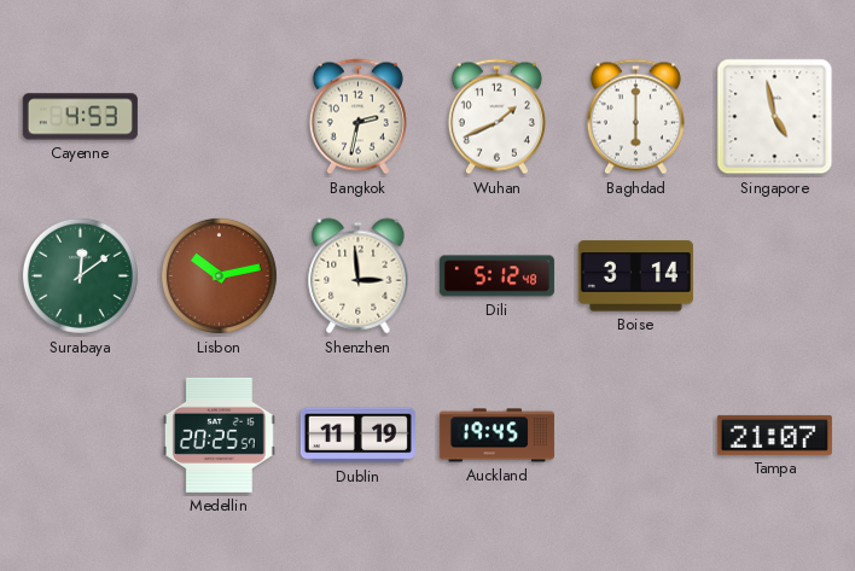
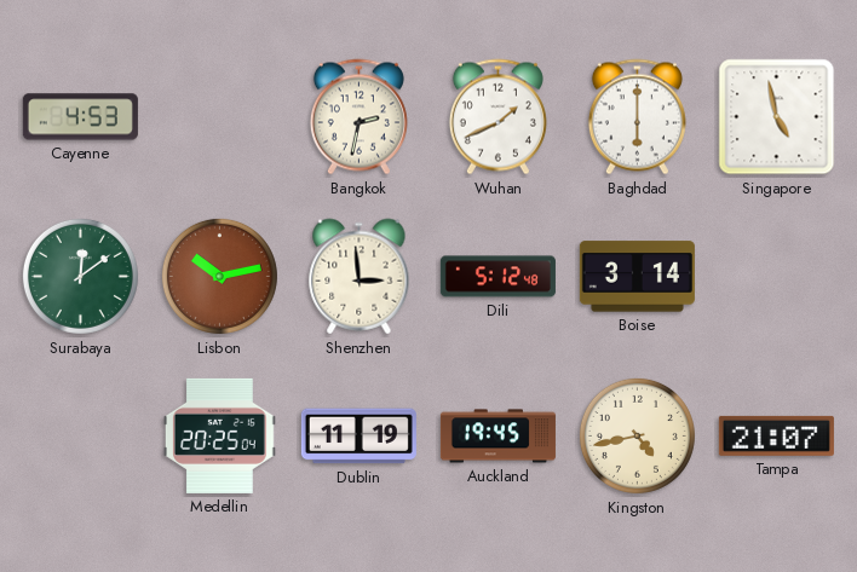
Medellin: 20:25:57 -> 20:25:04 (220, 435)
Kingston: none -> 4:43 (637, 435)
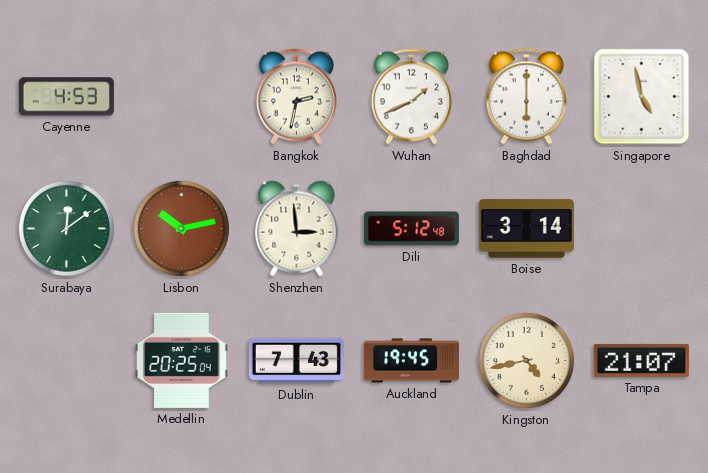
Dublin: 11:19 -> 7:43 (296, 361)
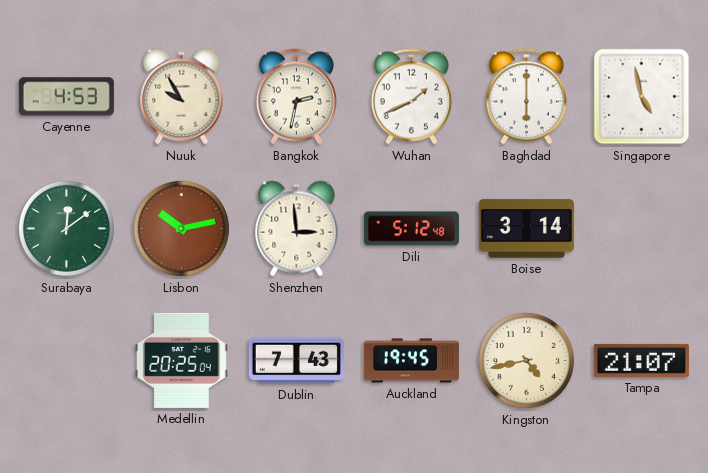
Nuuk: none -> 9:55 (182, 97)
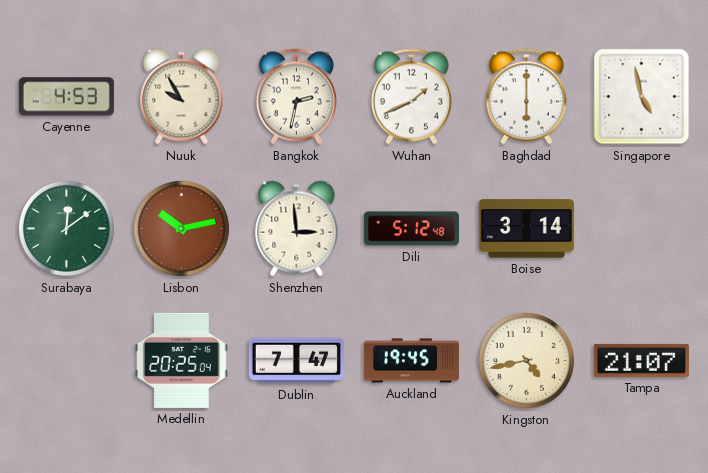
Dublin: 7:43 -> 7:47 (296, 361)
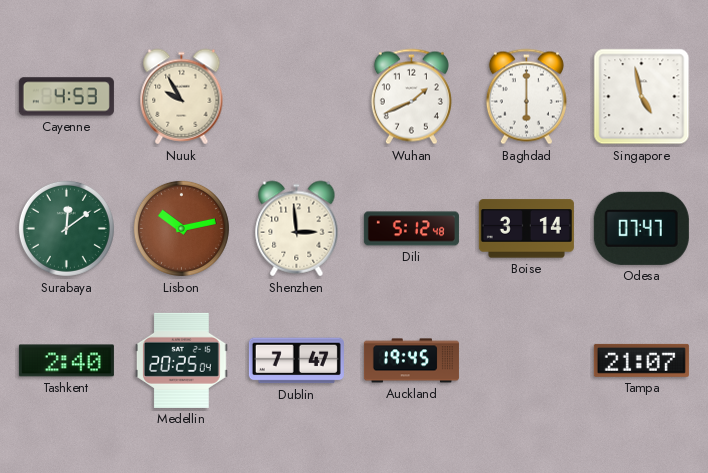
Bangkok: 2:32 -> none (296, 97)
Odesa: none -> 07:47 (641, 228)
Tashkent: none -> 2:40 (66, 361)
Kingston: 4:43 -> none (526, 360)
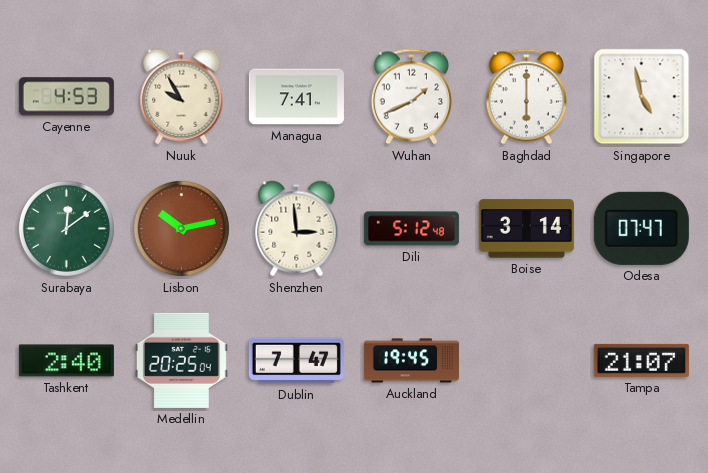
Managua: none -> 7:41 (296, 97)
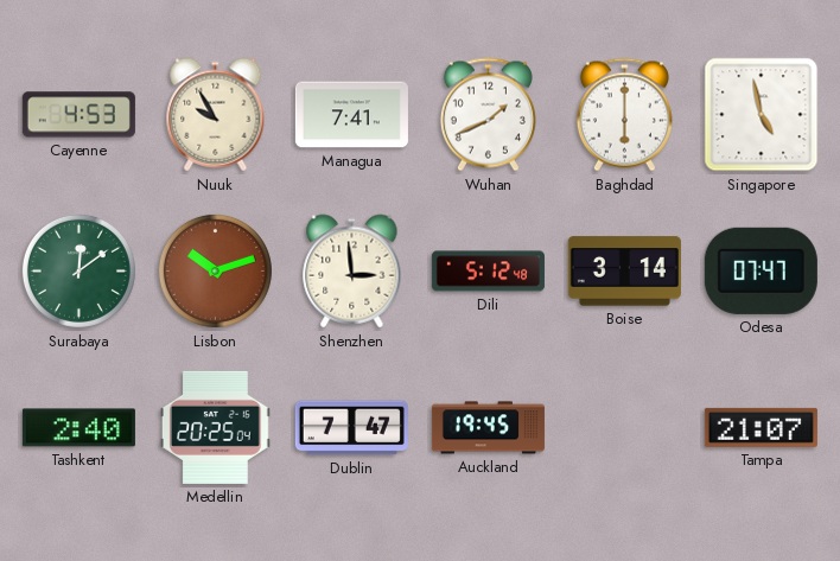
Lisbon: 10:13 -> 10:12 (215, 270)
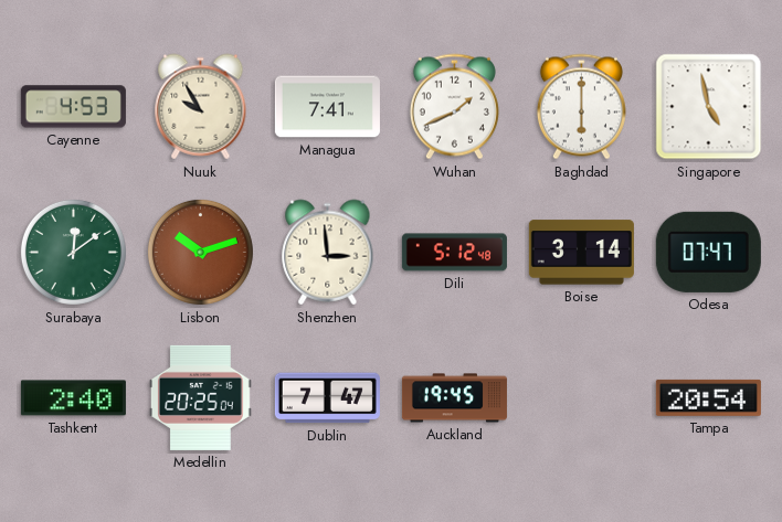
Tampa: 21:07 -> 20:54 (708, 397)
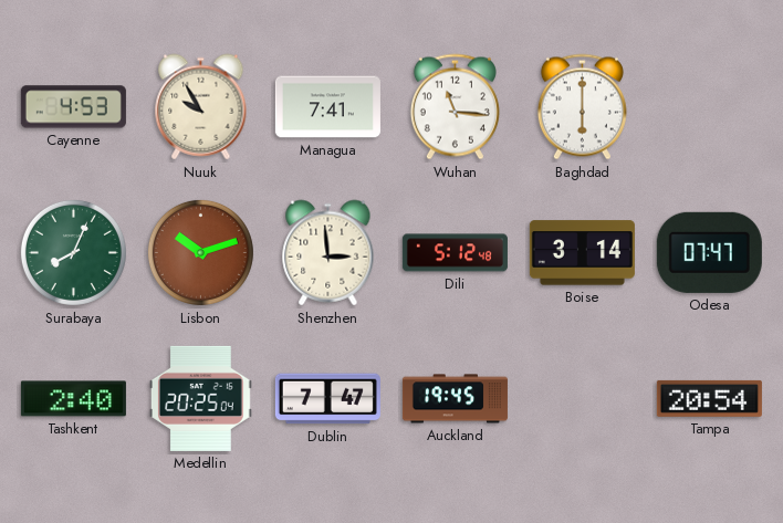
Wuhan: 1:41 -> 11:16 (455, 107)
Singapore: 4:58 -> none (709, 107)
Surabaya: 12:09 -> 8:04 (73, 252)
